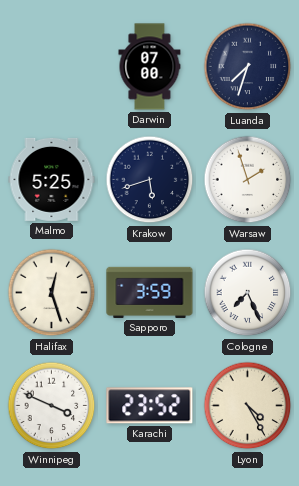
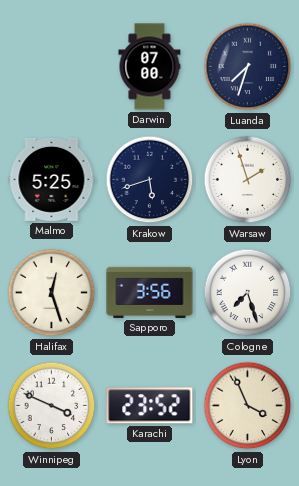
Sapporo: 3:59 -> 3:56 (150, 292)
Cologne: 7:26 -> 7:27 (248, 293)
Lyon: 4:25 -> 3:56 (248, 406)
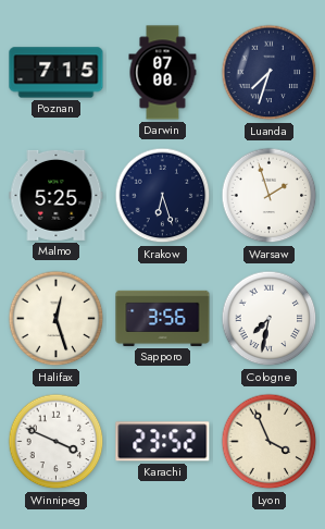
Poznan: none -> 7:15 (57, 73)
Krakow: 5:42 -> 6:27 (163, 196)
Cologne: 7:27 -> 7:32 (270, 319)
